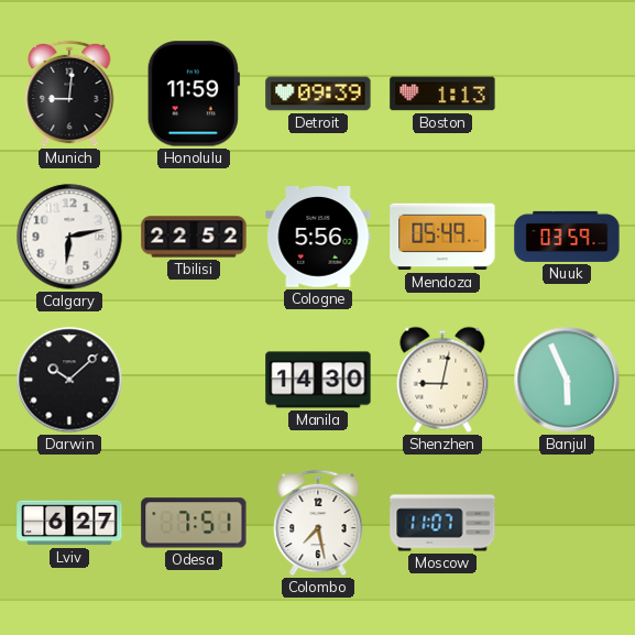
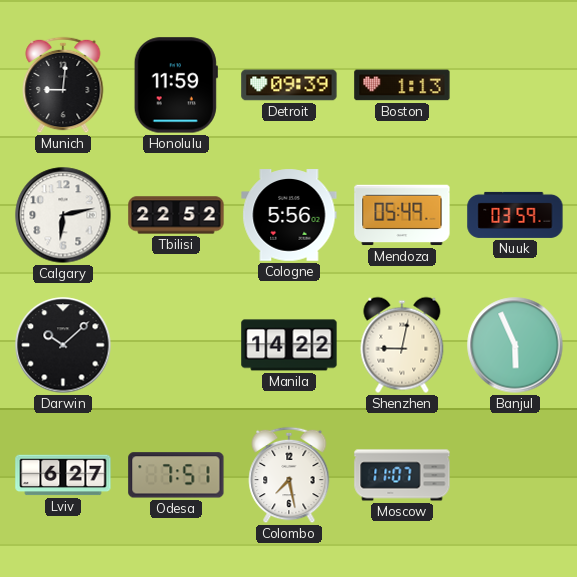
Manila: 14:30 -> 14:22 (289, 345)
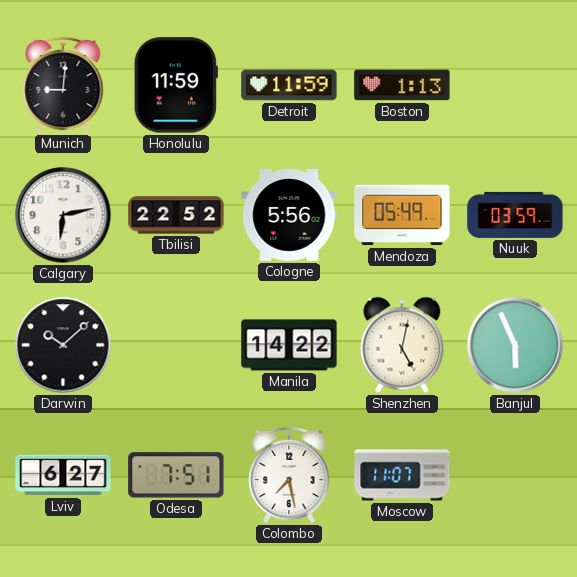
Detroit: 09:39 -> 11:59 (289, 85)
Shenzhen: 9:02 -> 5:02 (402, 345)
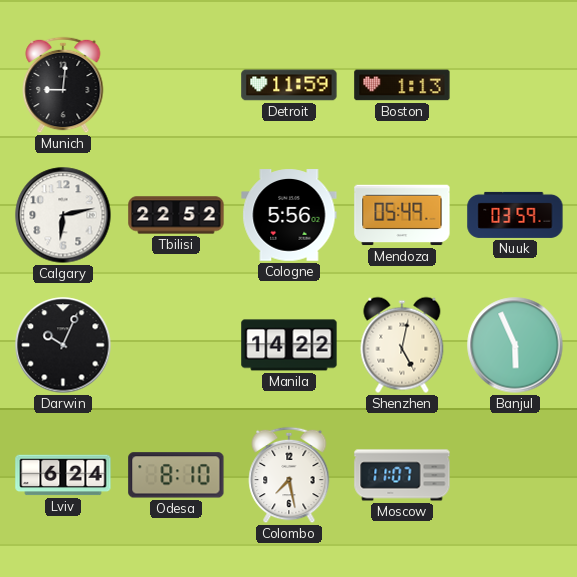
Honolulu: 11:59 -> none (176, 85)
Darwin: 10:08 -> 10:04 (63, 345)
Lviv: 6:27 -> 6:24 (63, 475)
Odesa: 7:51 -> 8:10 (176, 475)
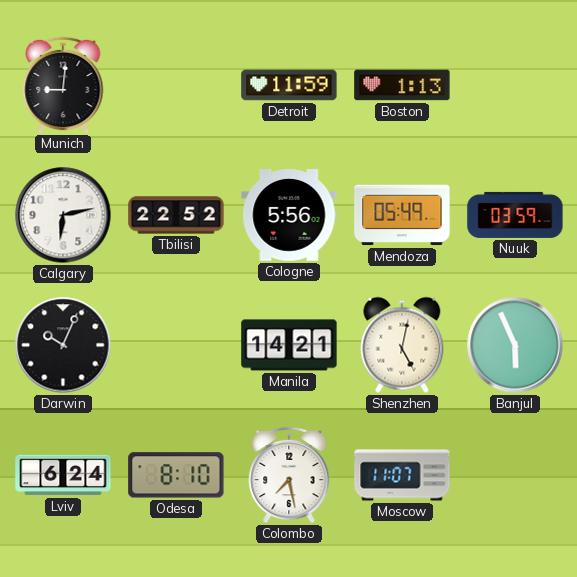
Manila: 14:22 -> 14:21 (289, 345)
